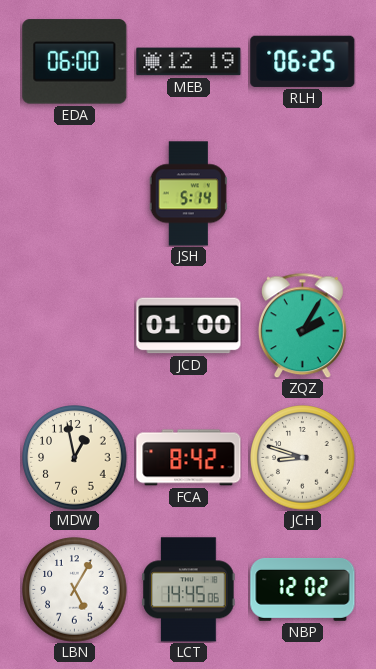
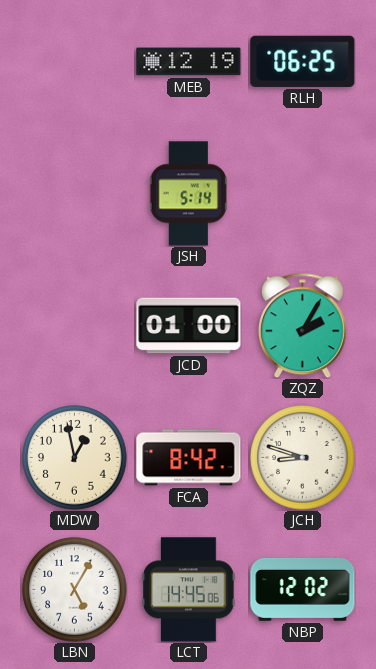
EDA: 06:00 -> none (75, 62)
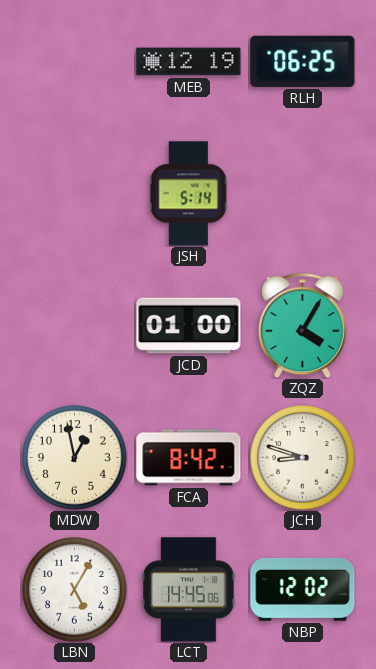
ZQZ: 2:05 -> 4:05 (303, 325)
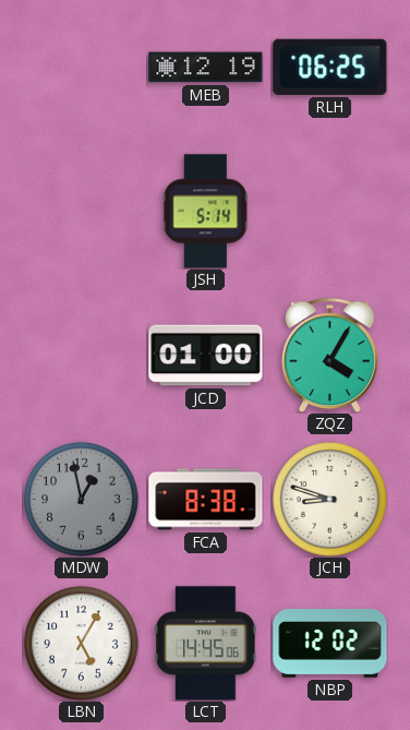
MDW dial: cream -> grey (82, 500)
FCA: 8:42 -> 8:38 (206, 500)
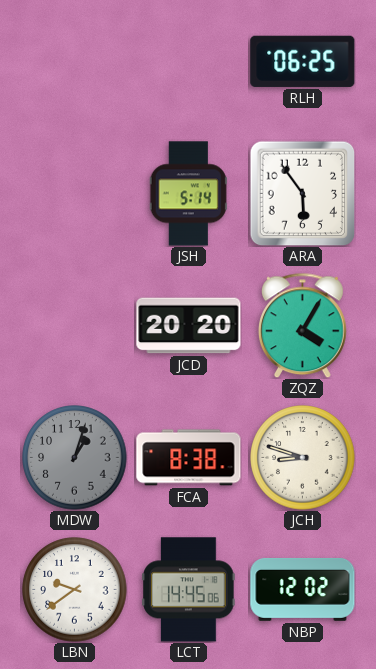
MEB: 12:19 -> none (206, 68)
ARA: none -> 5:54 (302, 193)
JCD: 01:00 -> 20:20 (189, 326)
MDW: 12:58 -> 1:03 (75, 458)
LBN: 5:05 -> 9:39 (75, 590)
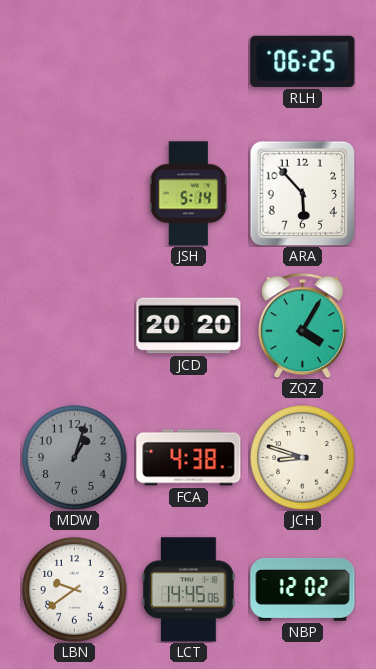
ARA: 5:54 -> 5:53 (302, 193)
FCA: 8:38 -> 4:38 (189, 458)
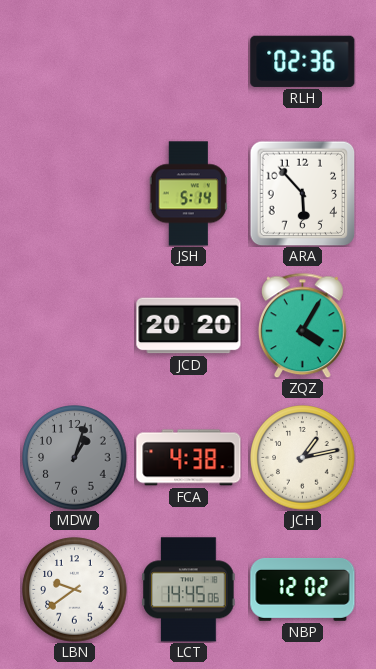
RLH: 06:25 -> 02:36 (303, 61)
JCH: 8:48 -> 1:13 (303, 458)
